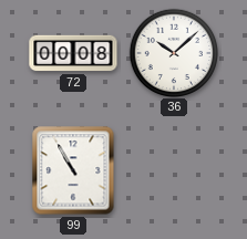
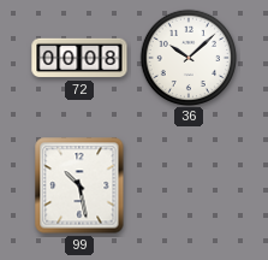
99: 10:55 -> 10:28 (79, 185)
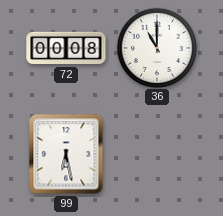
36: 10:08 -> 11:00 (156, 47)
99: 10:28 -> 6:28 (66, 154)
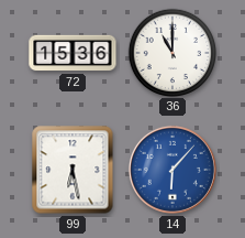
72: 00:08 -> 15:36 (73, 53)
14: none -> 6:07 (172, 170)
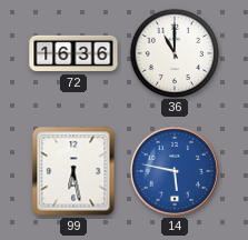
72: 15:36 -> 16:36 (73, 53)
14: 6:07 -> 5:47 (175, 171)
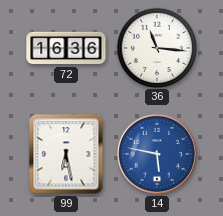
36: 11:00 -> 11:16 (156, 47)
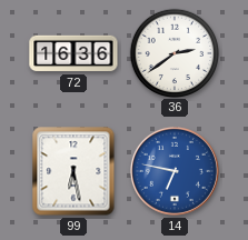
36: 11:16 -> 2:39 (173, 52)
14: 5:47 -> 6:47 (175, 171)
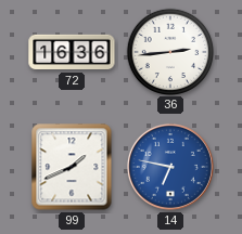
36: 2:39 -> 2:44 (169, 51)
99: 6:28 -> 1:41 (72, 167)
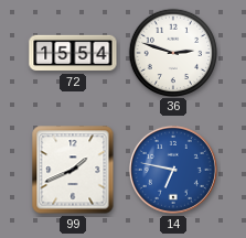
72: 16:36 -> 15:54 (73, 53)
36: 2:44 -> 2:48 (172, 52)
